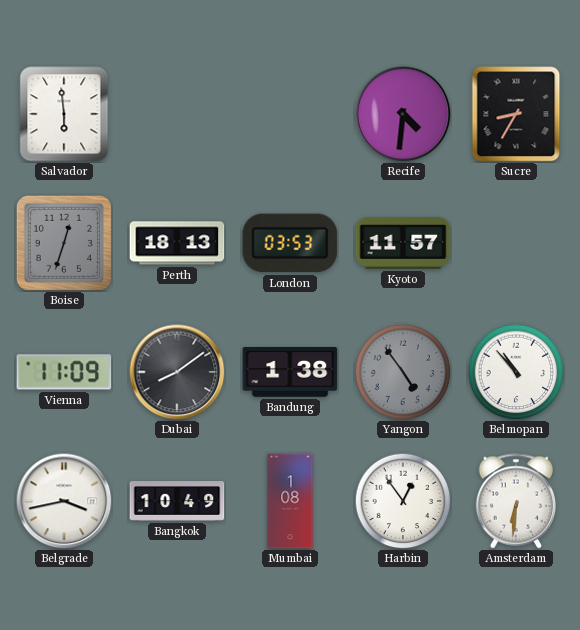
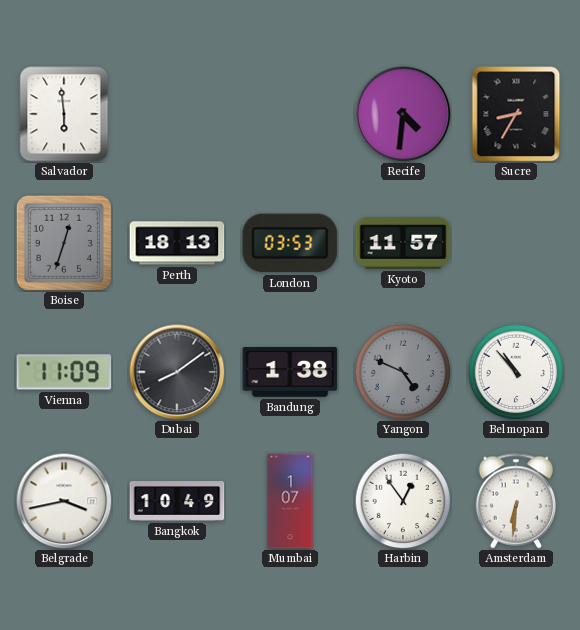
Yangon: 4:54 -> 4:49 (403, 372)
Mumbai: 1:08 -> 1:07 (290, 501)
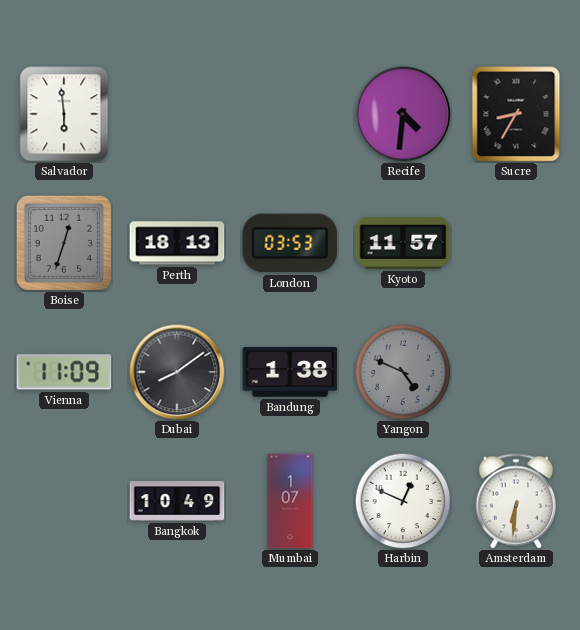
Belmopan: 10:53 -> none (516, 372)
Belgrade: 3:43 -> none (64, 501)
Harbin: 12:54 -> 12:49 (403, 501)
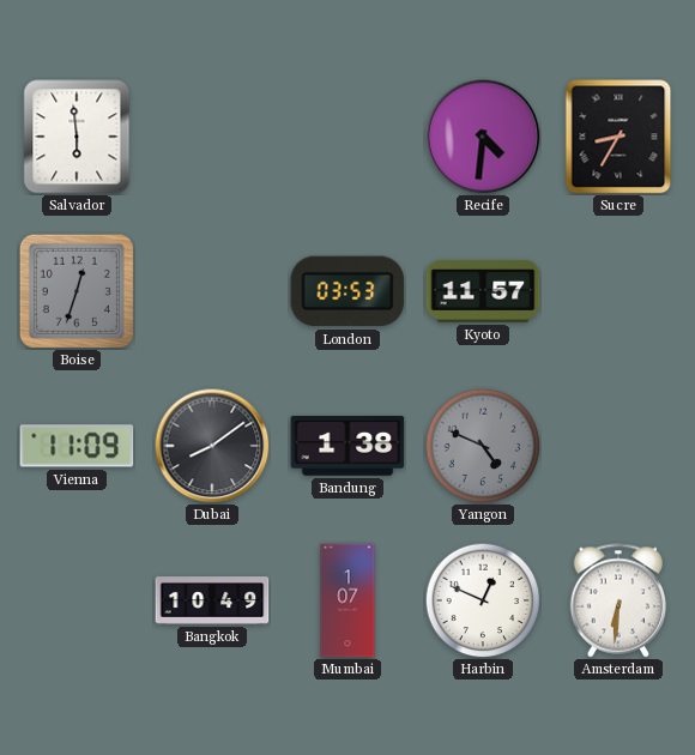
Perth: 18:13 -> none (177, 243)
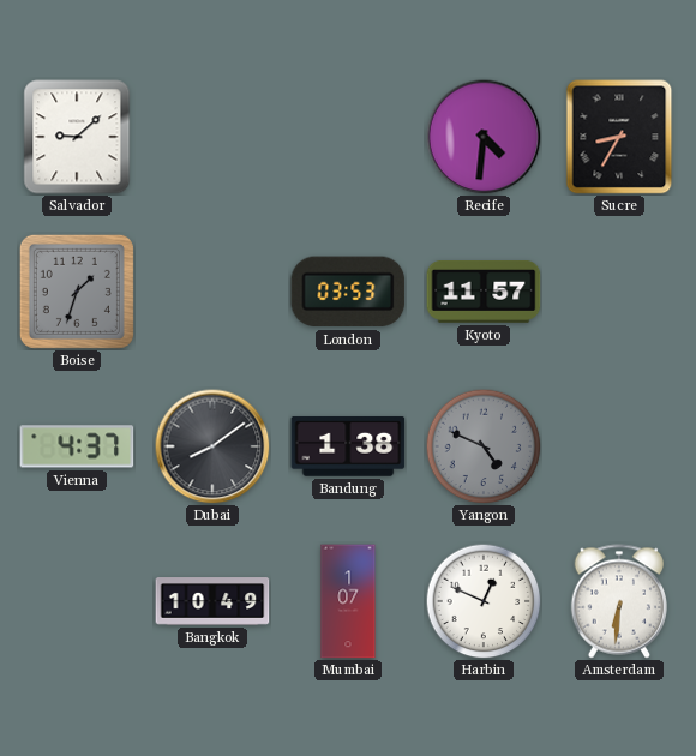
Salvador: 5:59 -> 9:08 (77, 137)
Boise: 12:33 -> 1:33 (77, 292)
Vienna: 11:09 -> 4:37 (77, 446)
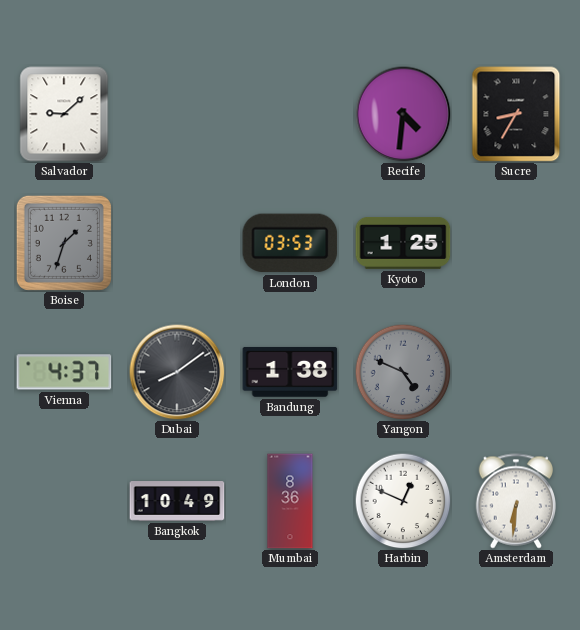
Kyoto: 11:57 -> 1:25 (403, 244)
Mumbai: 1:07 -> 8:36 (290, 501)
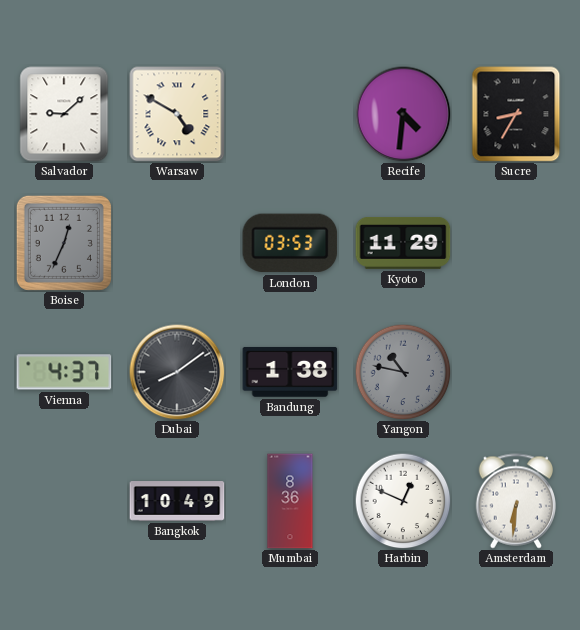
Warsaw: none -> 4:50 (177, 114)
Boise: 1:33 -> 12:34 (64, 243)
Kyoto: 1:25 -> 11:29 (403, 244)
Yangon: 4:49 -> 10:47 (403, 372)
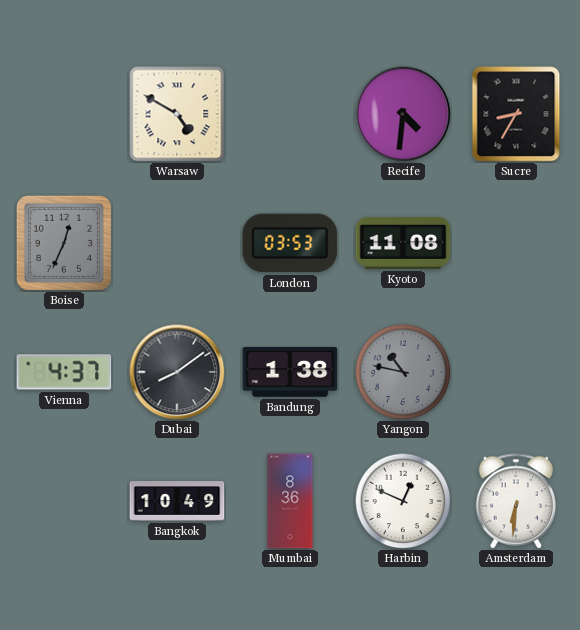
Salvador: 9:08 -> none (64, 114)
Kyoto: 11:29 -> 11:08 (403, 244)
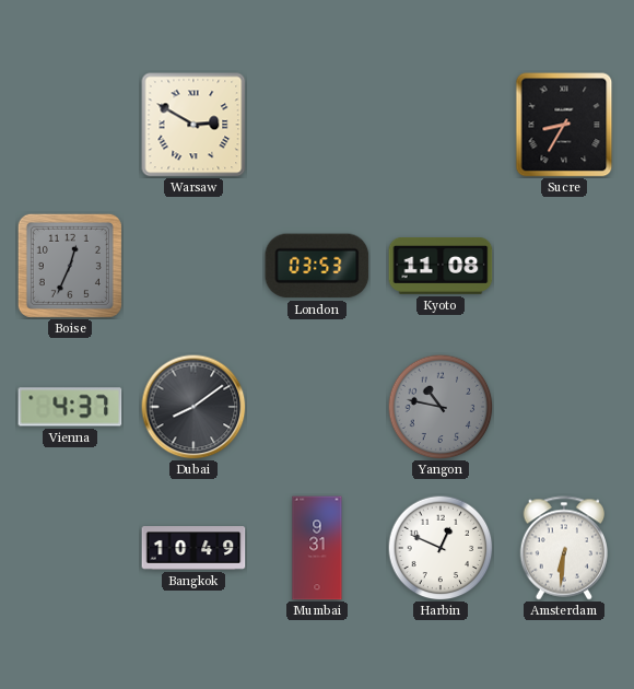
Warsaw: 4:50 -> 2:50 (193, 125)
Recife: 4:31 -> none (403, 114)
Bandung: 1:38 -> none (290, 372)
Mumbai: 8:36 -> 9:31 (317, 548)
